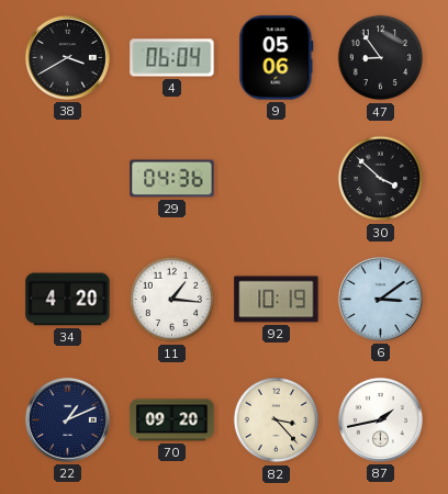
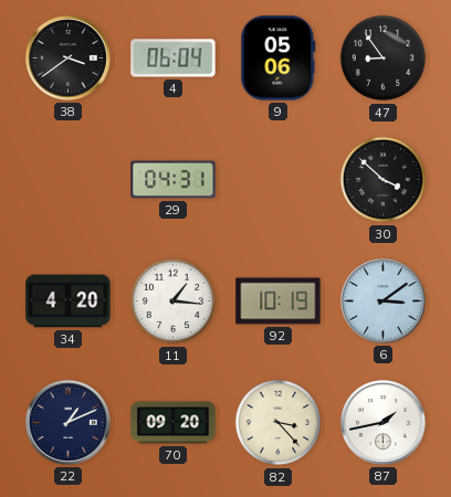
38: 3:40 -> 3:39 (67, 57)
29: 04:36 -> 04:31 (174, 180)
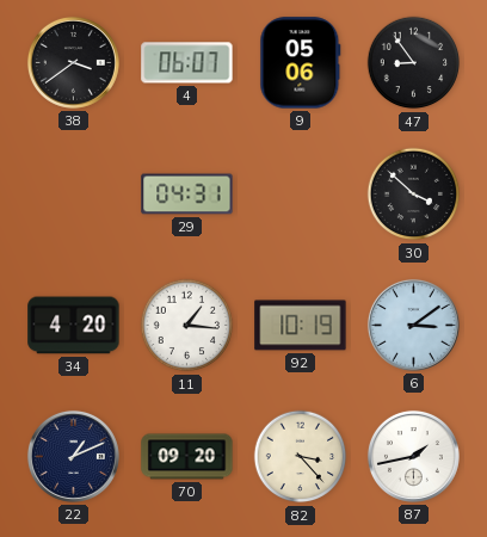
4: 06:04 -> 06:07 (187, 63)
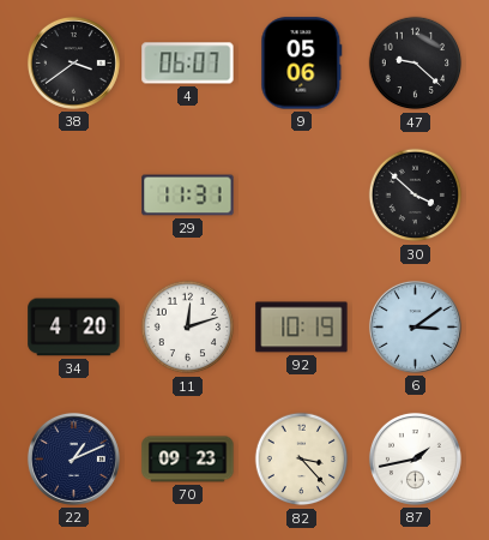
47: 8:54 -> 9:22 (416, 64)
29: 04:31 -> 11:31 (188, 196)
11: 1:16 -> 12:12 (188, 328)
70: 09:20 -> 09:23 (188, 460)
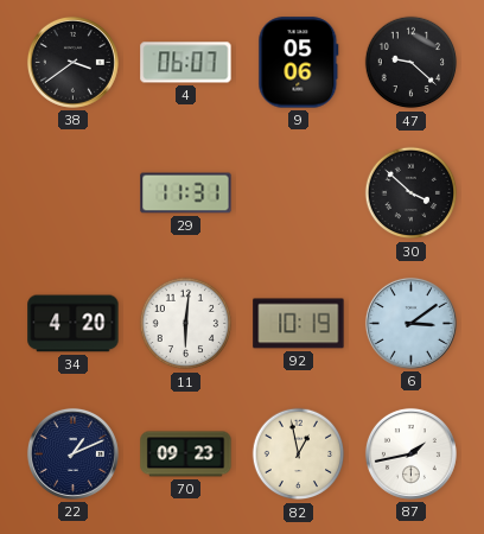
11: 12:12 -> 6:01 (186, 324)
82: 3:23 -> 12:58 (299, 454)
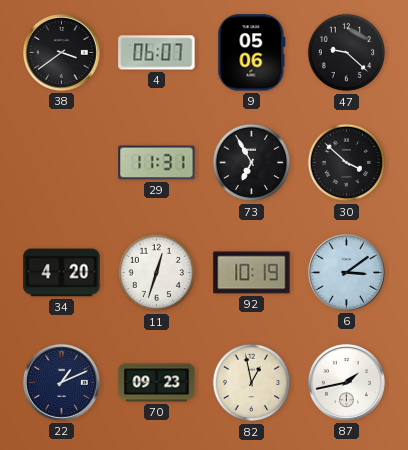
73: none -> 6:55 (252, 163)
11: 6:01 -> 12:33 (157, 273)
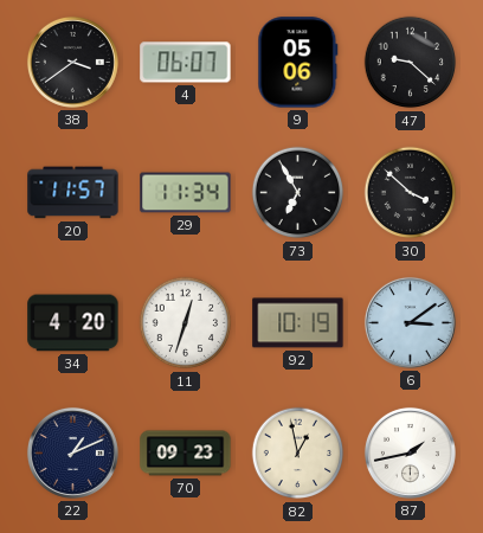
20: none -> 11:57 (73, 193)
29: 11:31 -> 11:34 (186, 193)
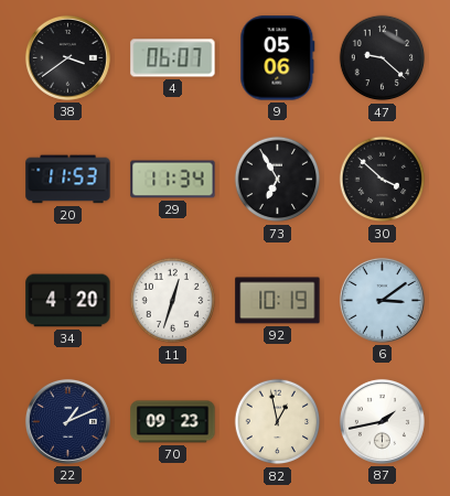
20: 11:57 -> 11:53 (68, 180)
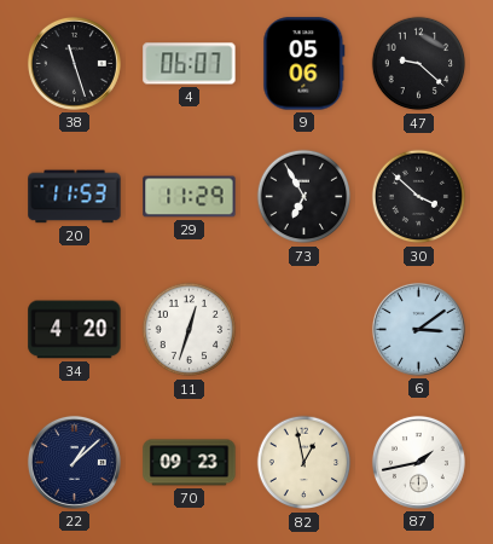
38: 3:39 -> 11:27 (74, 63)
29: 11:34 -> 11:29 (190, 197)
92: 10:19 -> none (278, 301)
22: 1:11 -> 1:08 (74, 462)
